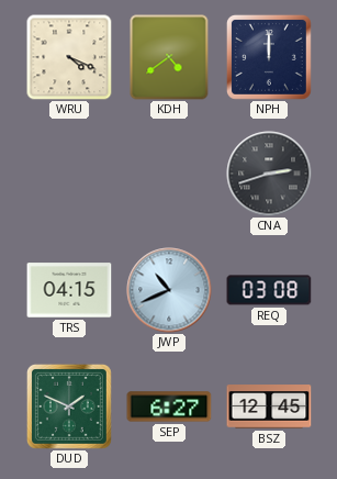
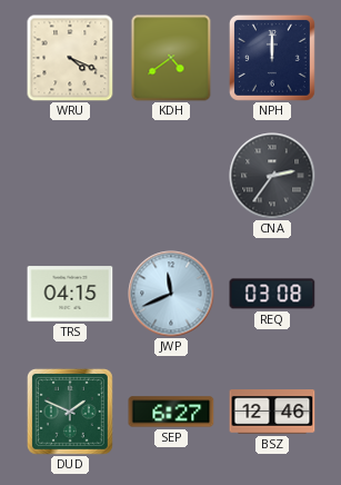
CNA: 2:42 -> 2:36 (272, 176)
JWP: 10:41 -> 11:41 (171, 294)
BSZ: 12:45 -> 12:46 (272, 412)
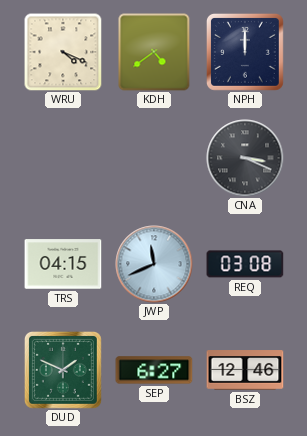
CNA: 2:36 -> 3:19 (245, 158)
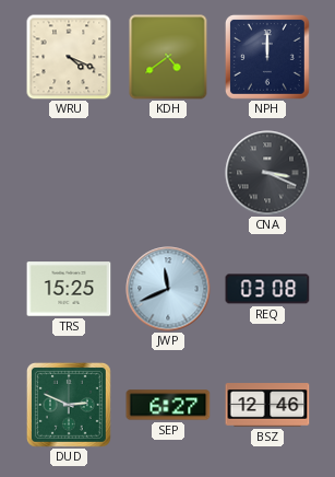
TRS: 04:15 -> 15:25 (69, 289)
DUD: 1:49 -> 2:49 (69, 405)
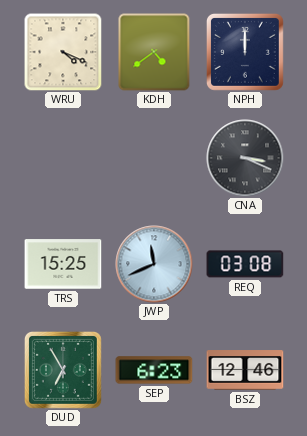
DUD: 2:49 -> 6:55 (63, 370)
SEP: 6:27 -> 6:23 (154, 370)
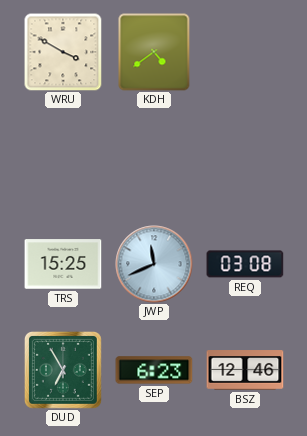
WRU: 4:19 -> 3:50 (63, 52)
NPH: 12:00 -> none (245, 52)
CNA: 3:19 -> none (245, 158)
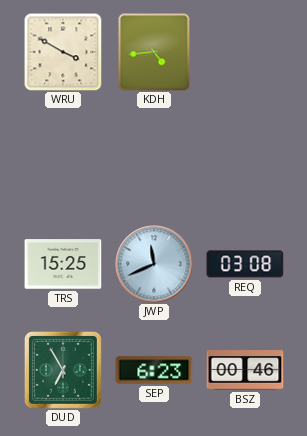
KDH: 4:39 -> 4:44 (154, 52)
BSZ: 12:46 -> 00:46 (245, 370)
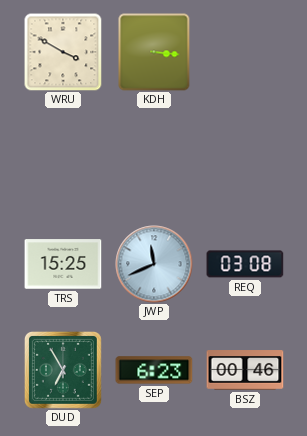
KDH: 4:44 -> 3:16 (154, 52)
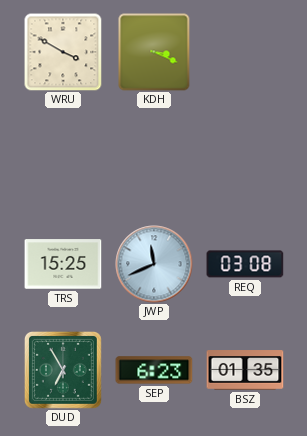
KDH: 3:16 -> 3:19 (154, 52)
BSZ: 00:46 -> 01:35 (245, 370)
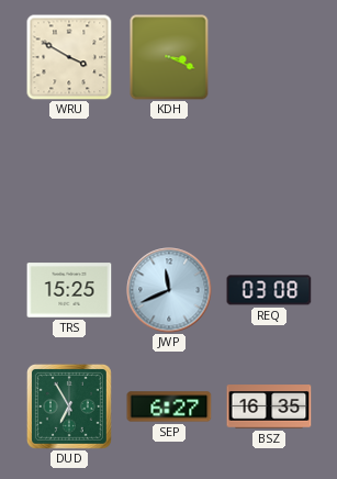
SEP: 6:23 -> 6:27 (169, 406)
BSZ: 01:35 -> 16:35 (269, 406)
